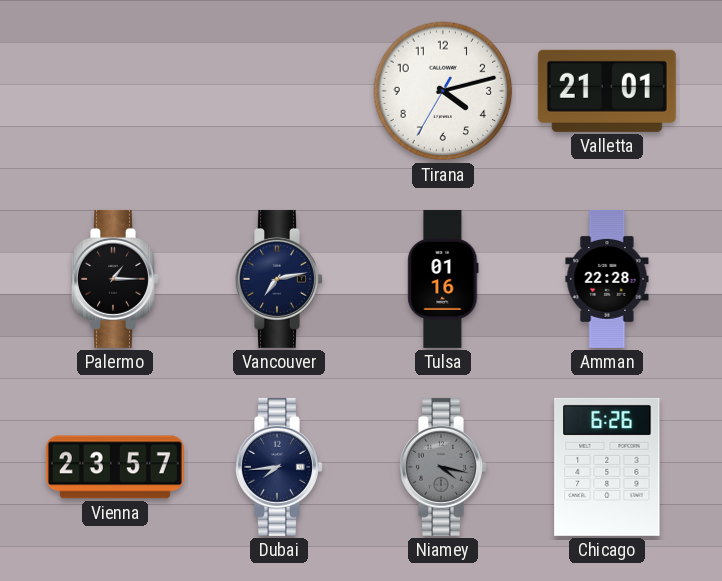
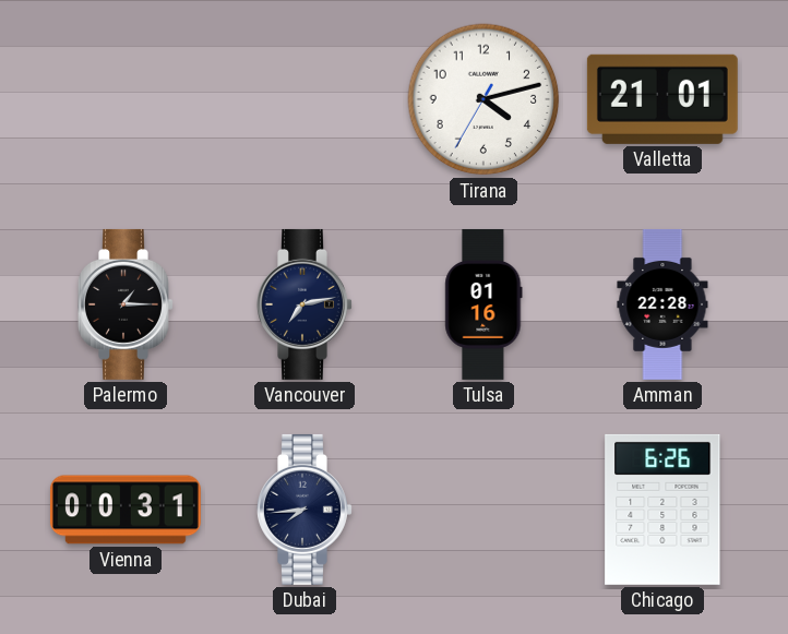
Vienna: 23:57 -> 00:31 (126, 510)
Niamey: 4:17 -> none (443, 467)
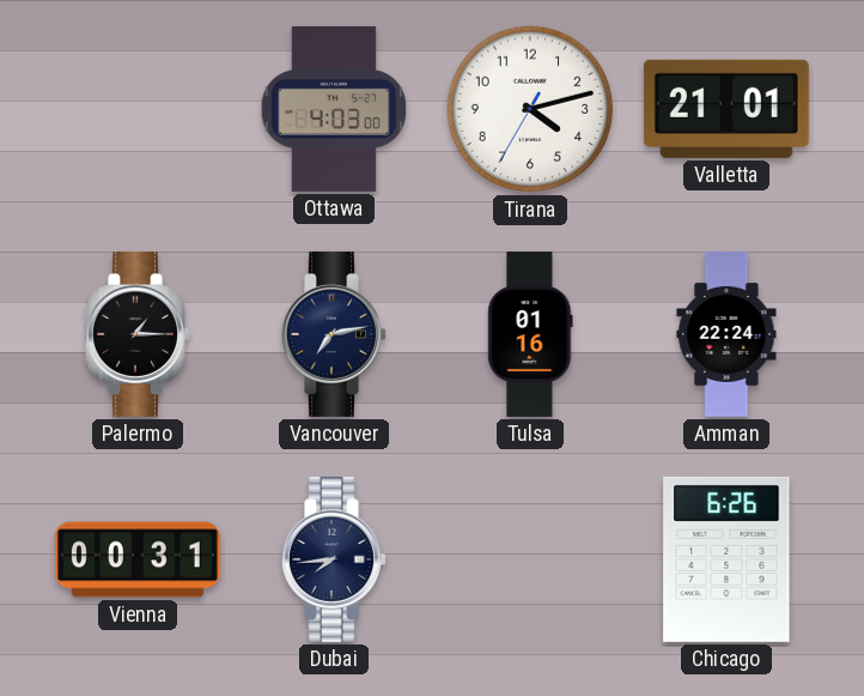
Ottawa: none -> 4:03 (333, 109)
Amman: 22:28 -> 22:24 (726, 334)
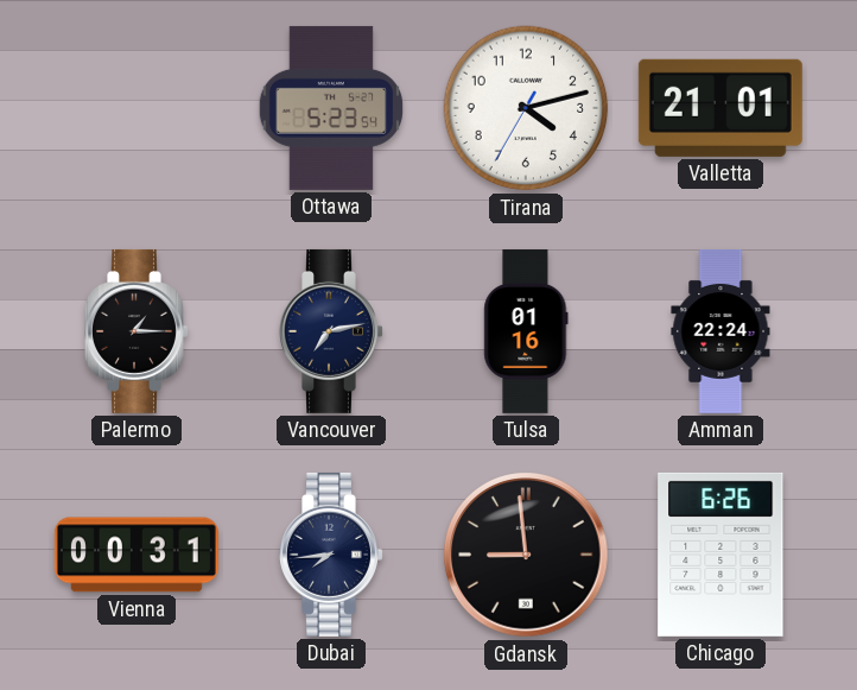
Ottawa: 4:03 -> 5:23 (330, 108)
Gdansk: none -> 8:59 (526, 555)
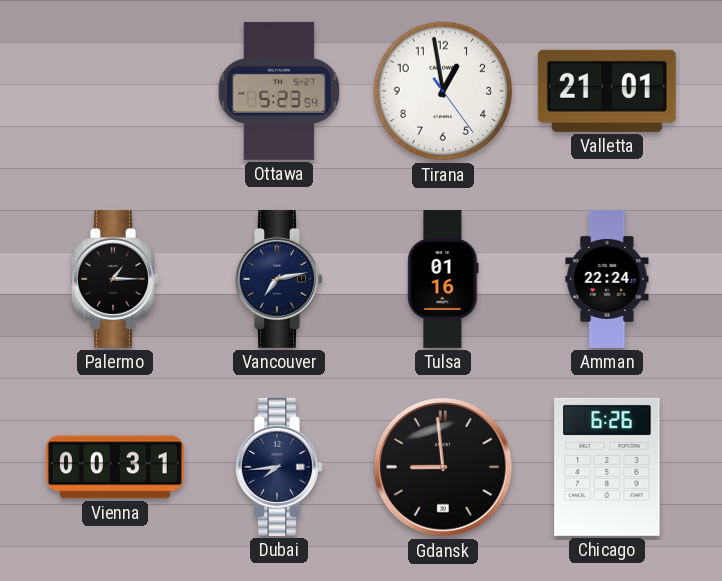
Tirana: 4:12 -> 12:58 (443, 91)
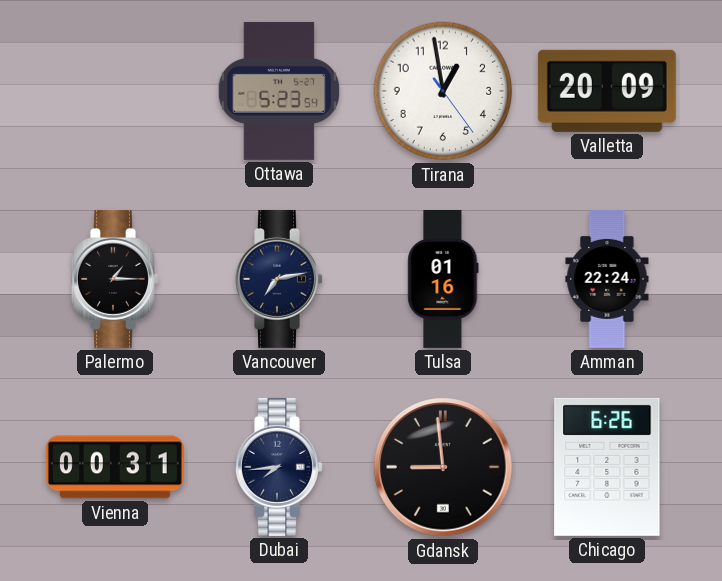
Valletta: 21:01 -> 20:09 (607, 91)
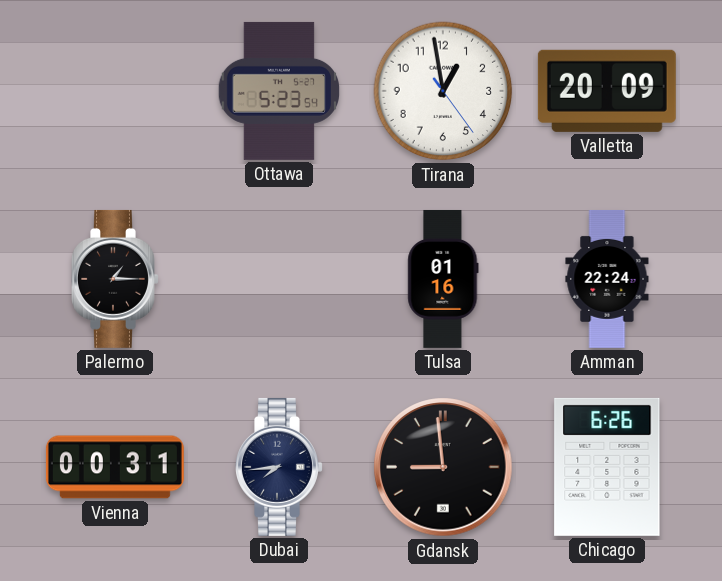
Vancouver: 7:13 -> none (279, 279)
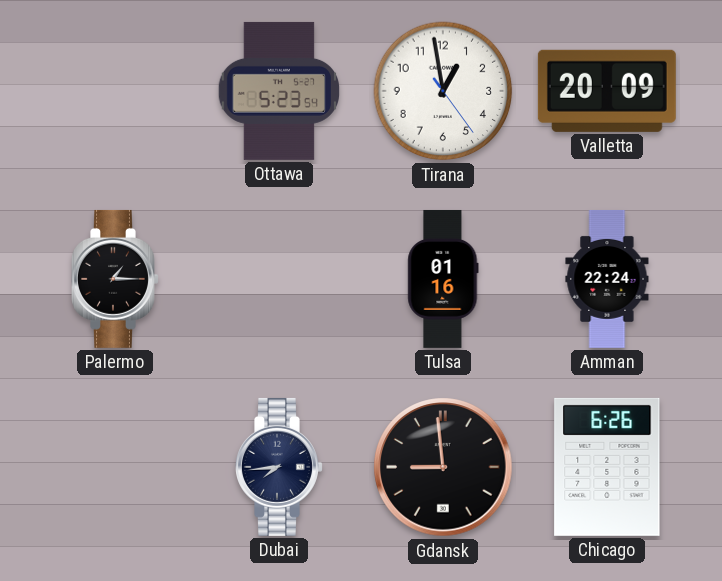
Vienna: 00:31 -> none (115, 467)
